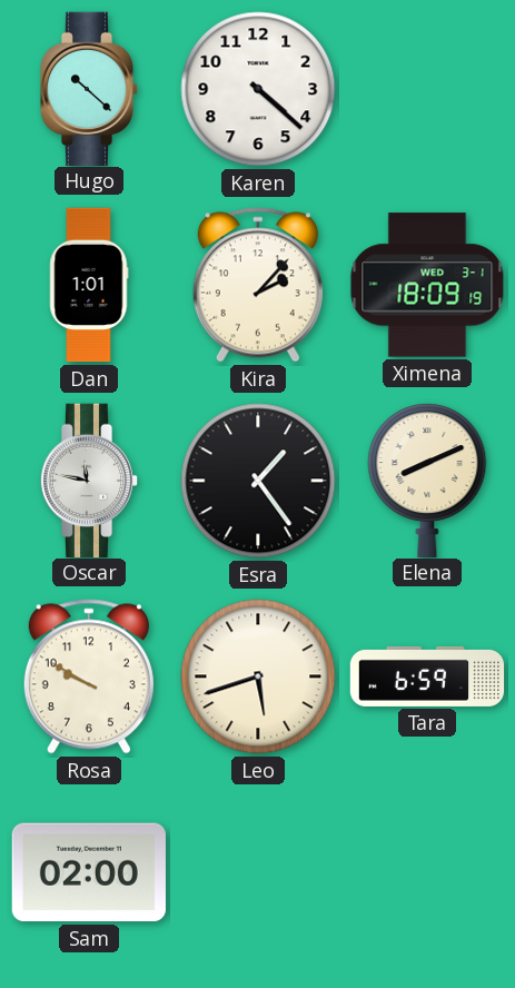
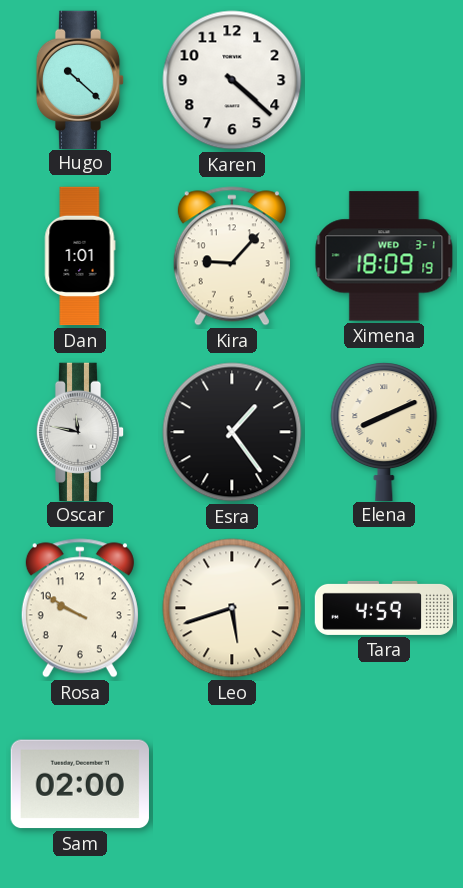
Kira: 2:07 -> 9:07 (232, 256)
Tara: 6:59 -> 4:59 (384, 608)
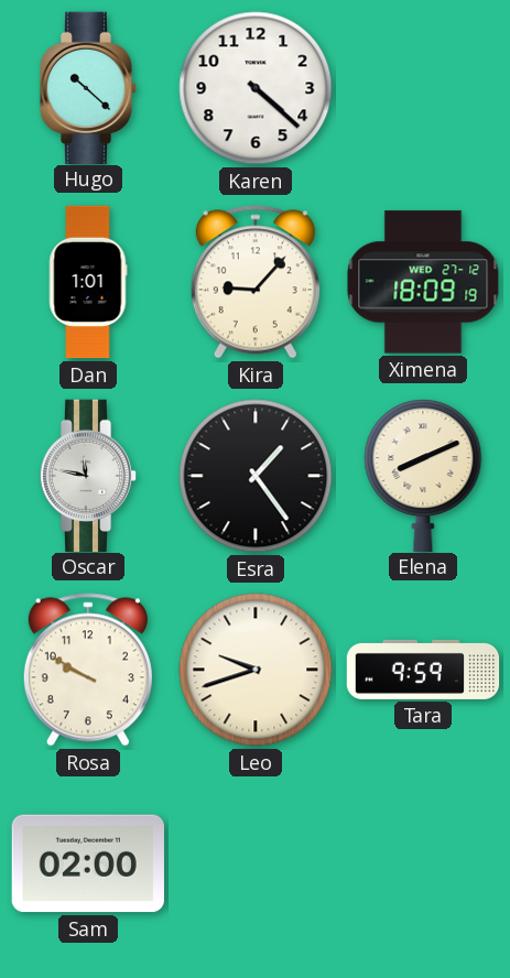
Ximena date: WED 3-1 -> WED 27-12 (423, 282)
Leo: 5:42 -> 9:42 (256, 670)
Tara: 4:59 -> 9:59 (423, 670)
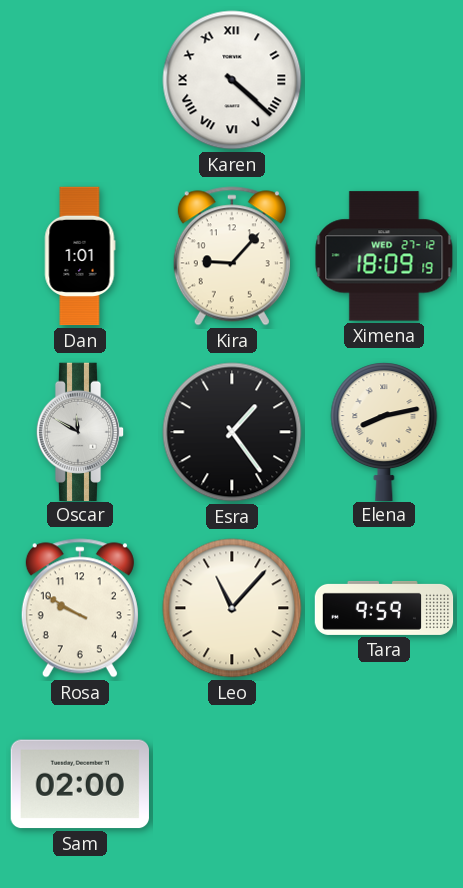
Hugo: 10:22 -> none (88, 87)
Karen numerals: Arabic -> Roman (232, 80)
Oscar: 11:47 -> 11:50 (80, 431)
Elena: 8:11 -> 8:13 (384, 431)
Leo: 9:42 -> 11:07 (232, 608)
